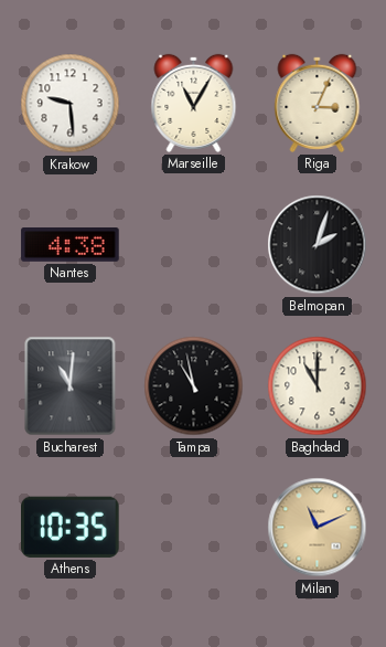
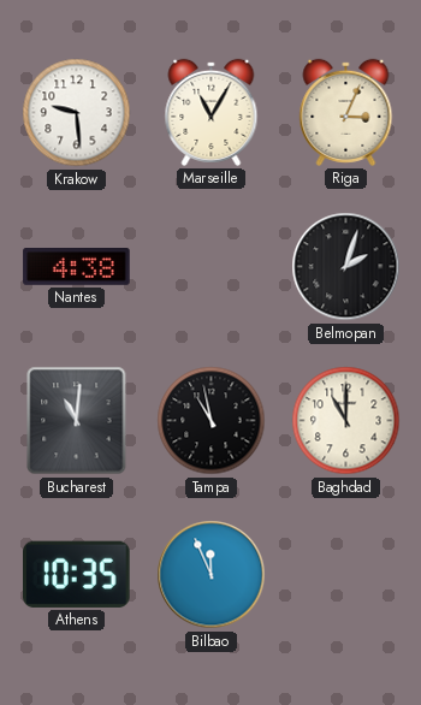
Bilbao: none -> 11:56 (212, 575)
Milan: 11:11 -> none (318, 528)
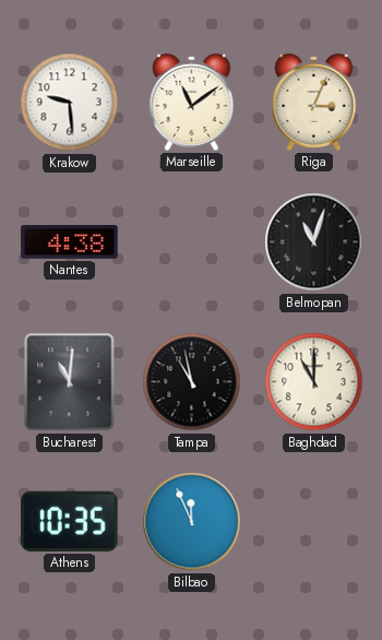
Marseille: 11:05 -> 11:09 (192, 102)
Belmopan: 2:03 -> 11:03 (314, 242)
